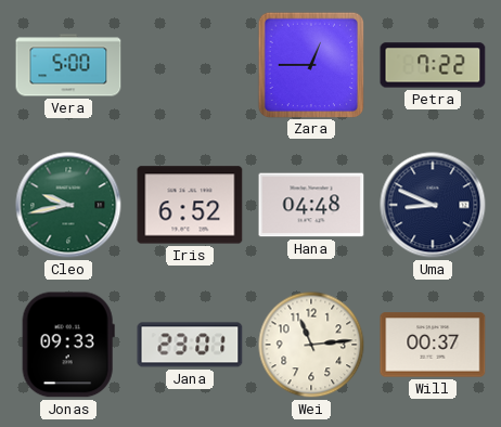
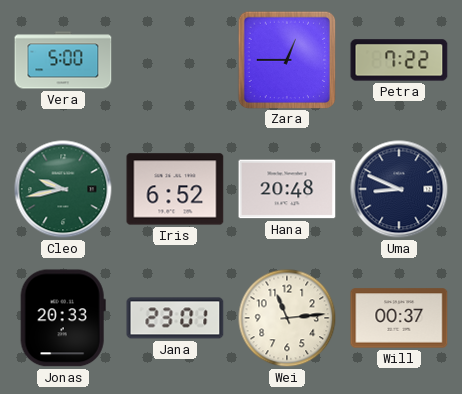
Hana: 04:48 -> 20:48 (287, 189)
Jonas: 09:33 -> 20:33 (63, 318)
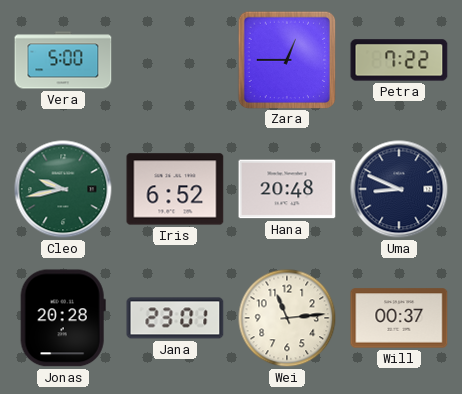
Jonas: 20:33 -> 20:28 (63, 318)
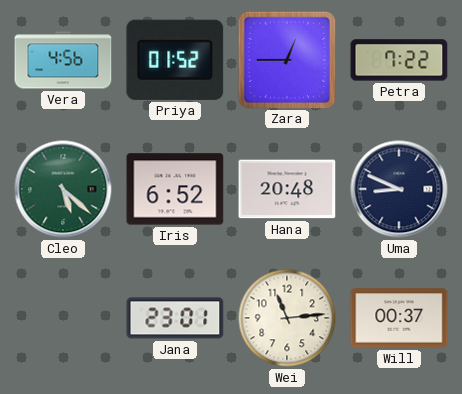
Vera: 5:00 -> 4:56 (63, 60)
Priya: none -> 01:52 (175, 60)
Cleo: 9:43 -> 5:22 (63, 189)
Jonas: 20:28 -> none (63, 318)
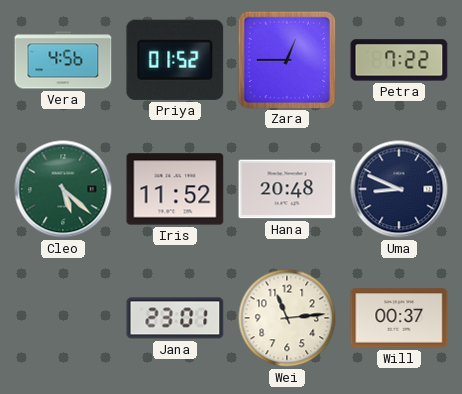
Iris: 6:52 -> 11:52 (175, 189)
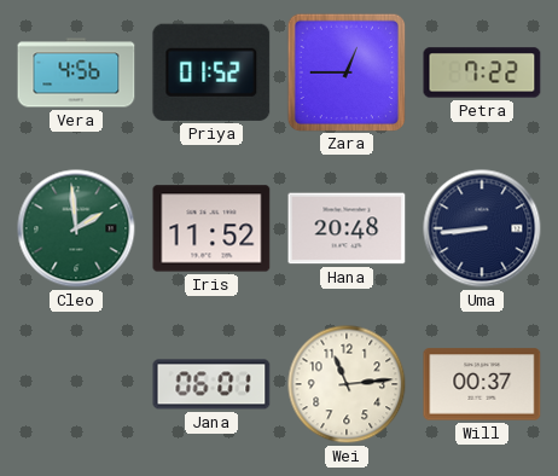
Cleo: 5:22 -> 1:59 (76, 228)
Uma: 8:49 -> 8:44 (482, 228)
Jana: 23:01 -> 06:01 (211, 384)
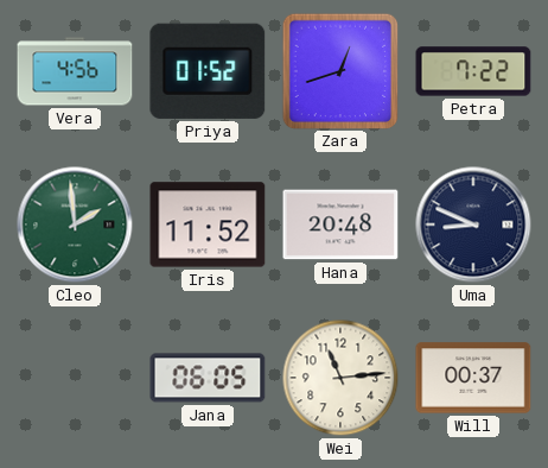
Zara: 12:45 -> 12:42 (339, 70)
Uma: 8:44 -> 8:49 (473, 224)
Jana: 06:01 -> 06:05 (208, 378)
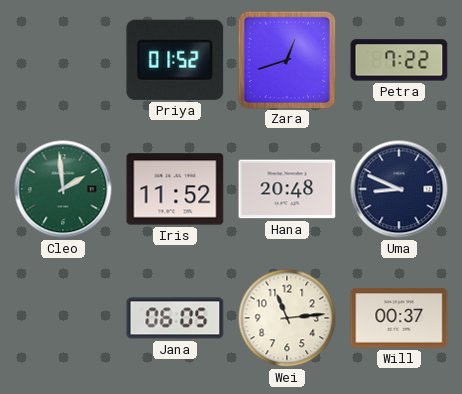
Vera: 4:56 -> none (75, 71)
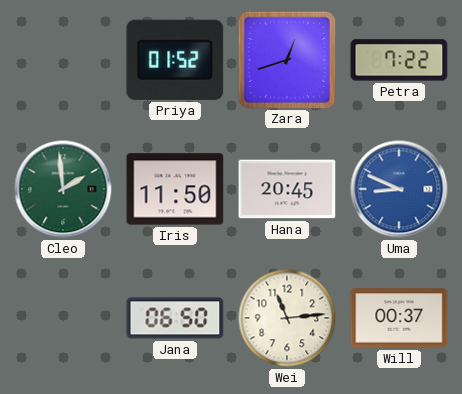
Iris: 11:52 -> 11:50 (175, 189)
Hana: 20:48 -> 20:45 (287, 189)
Uma dial: navy -> blue (399, 189)
Jana: 06:05 -> 06:50 (175, 318)
